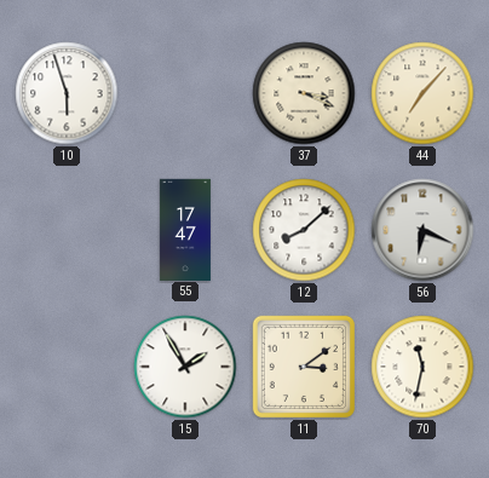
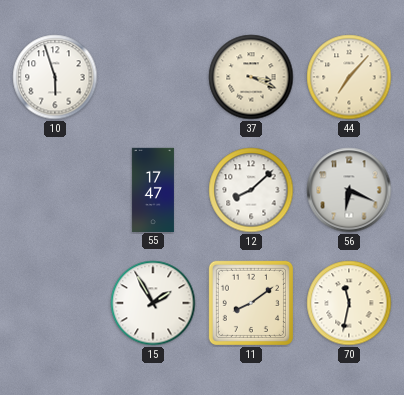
11: 3:09 -> 8:09 (251, 303)
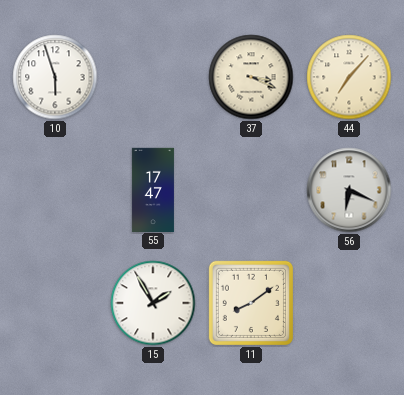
12: 8:08 -> none (251, 190)
70: 11:32 -> none (349, 303)
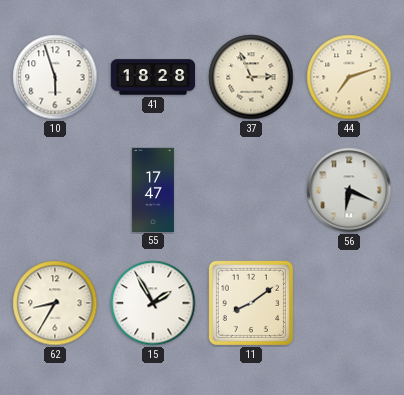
41: none -> 18:28 (153, 77)
37: 3:19 -> 2:56 (251, 77)
44: 7:07 -> 7:12 (349, 77)
62: none -> 8:35 (55, 303)
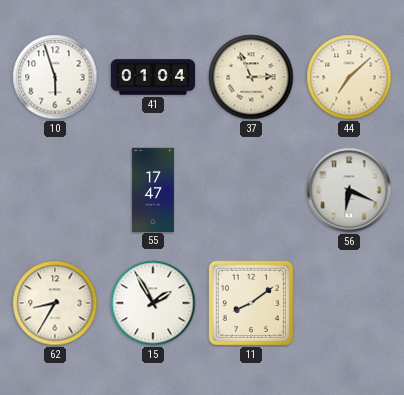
41: 18:28 -> 01:04 (153, 77)
44: 7:12 -> 7:08 (349, 77)
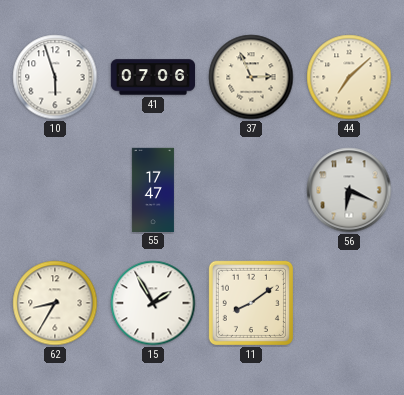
41: 01:04 -> 07:06 (153, 77)
